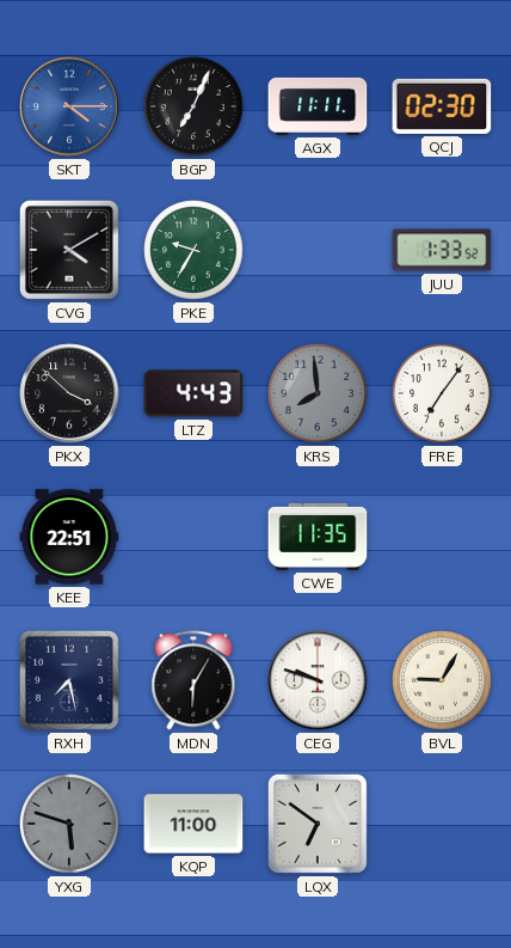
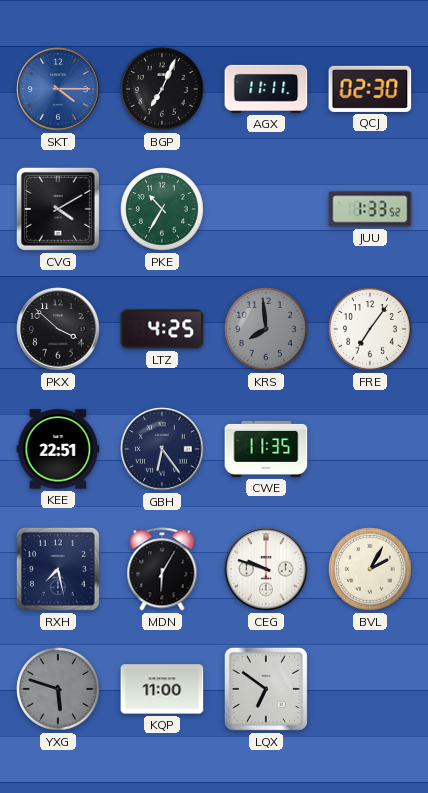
PKE: 9:35 -> 10:35 (162, 209)
LTZ: 4:43 -> 4:25 (162, 329)
GBH: none -> 6:24 (162, 449)
BVL: 9:05 -> 2:05 (370, 569)
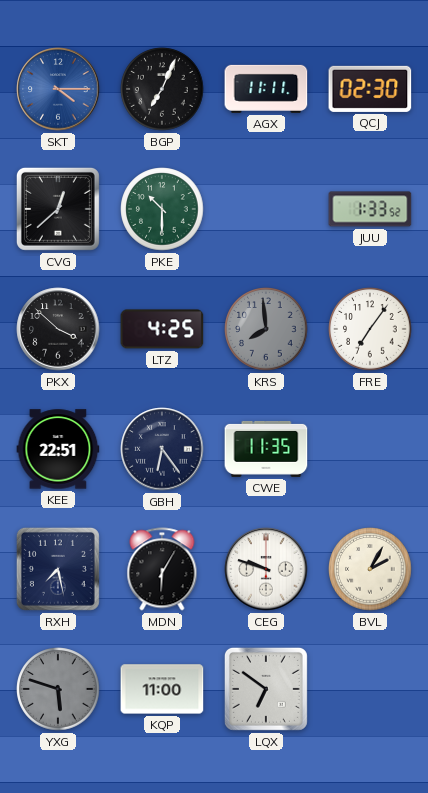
CVG: 4:10 -> 12:38 (58, 209)
PKE: 10:35 -> 10:30 (162, 209)
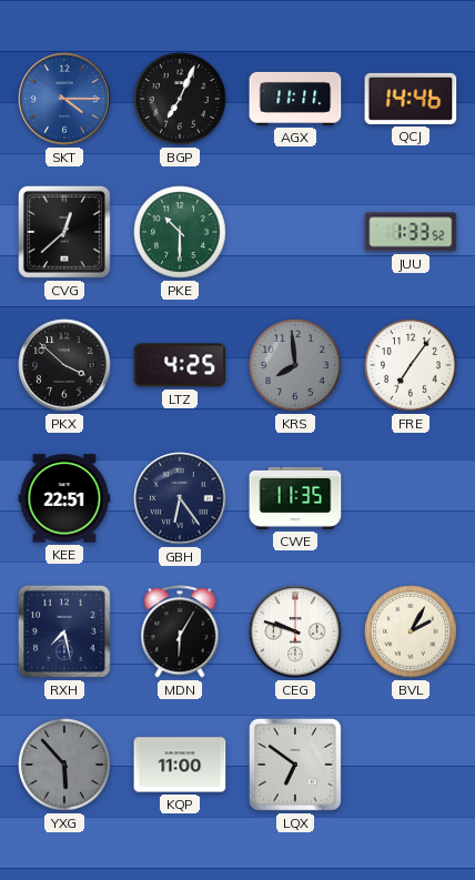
QCJ: 02:30 -> 14:46 (411, 99)
YXG: 5:48 -> 5:53 (64, 765)
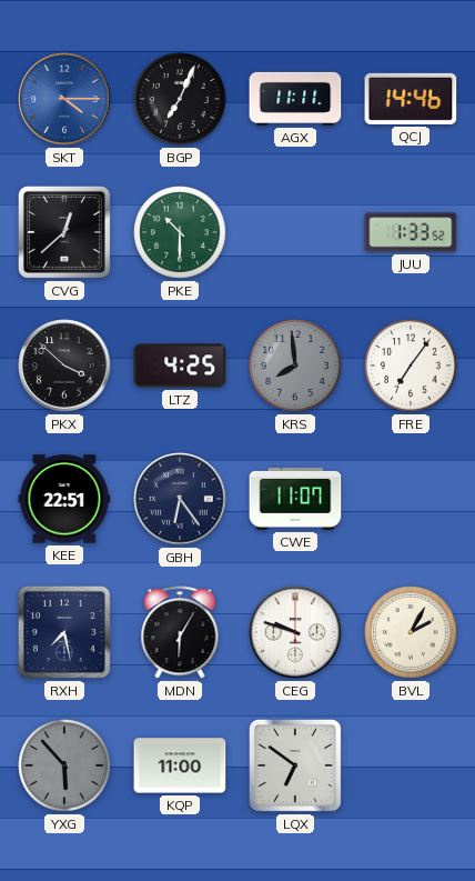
CWE: 11:35 -> 11:07 (295, 499)
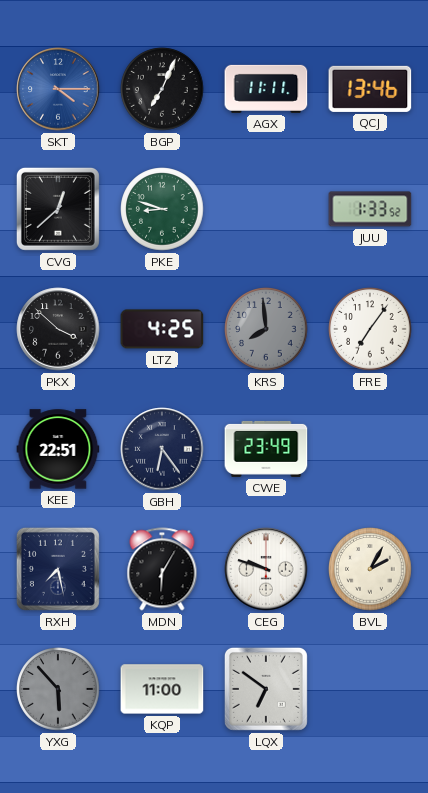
QCJ: 14:46 -> 13:46 (370, 89)
PKE: 10:30 -> 8:48 (162, 209)
CWE: 11:07 -> 23:49 (266, 449)
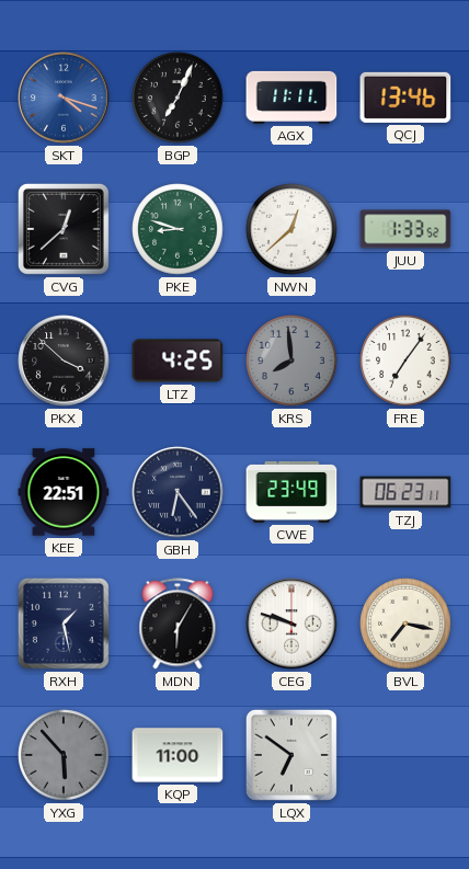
SKT: 4:15 -> 4:18 (64, 98)
NWN: none -> 12:38 (291, 229)
TZJ: none -> 06:23 (405, 492)
RXH: 7:28 -> 1:28 (64, 624)
BVL: 2:05 -> 7:17 (405, 624)
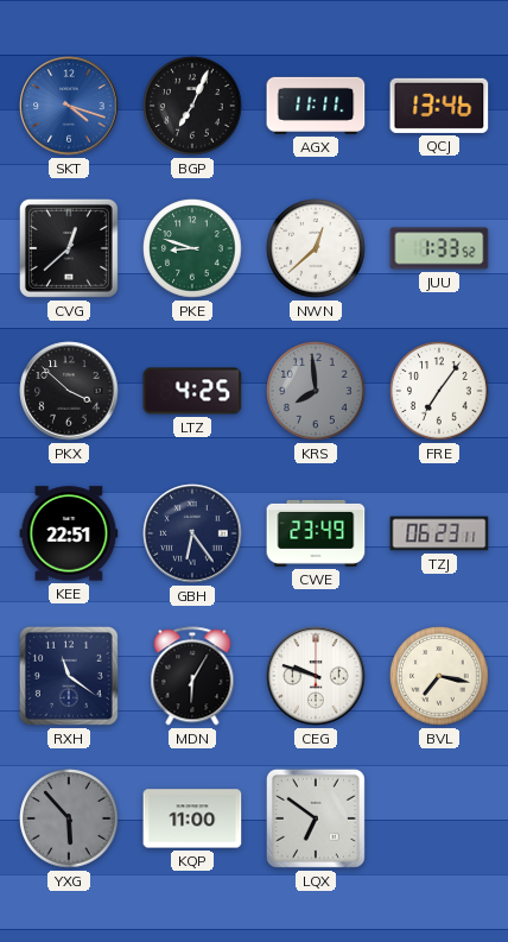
RXH: 1:28 -> 11:21 (69, 676)
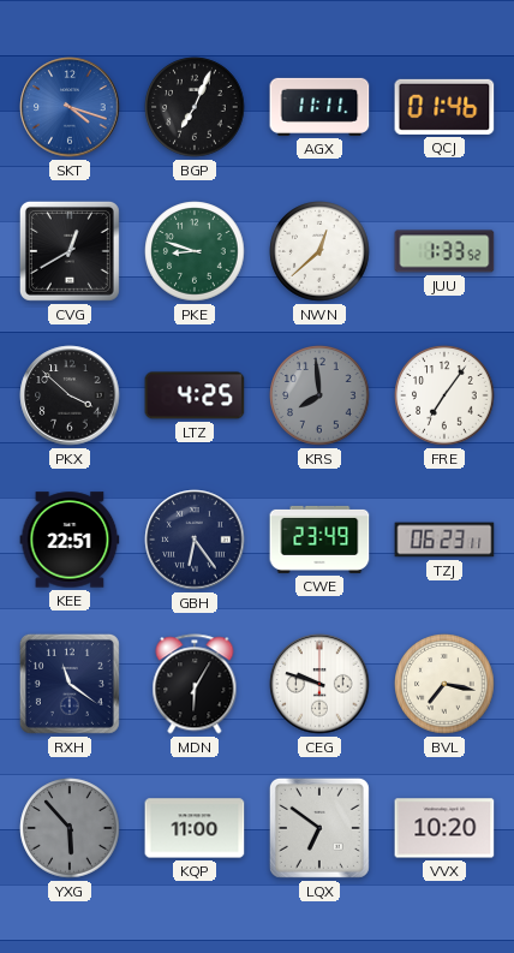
QCJ: 13:46 -> 01:46 (444, 107)
CVG: 12:38 -> 12:40 (70, 251)
VVX: none -> 10:20 (444, 828)
